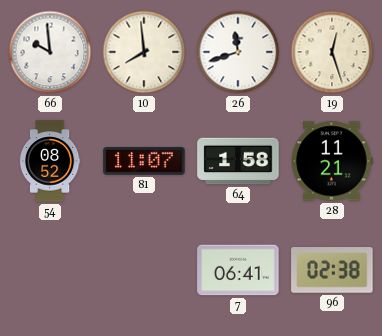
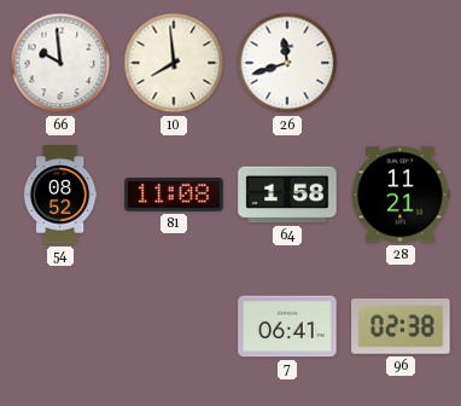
19: 12:27 -> none (332, 52)
81: 11:07 -> 11:08 (174, 195)
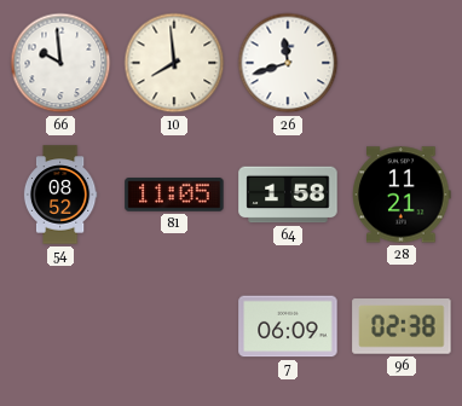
81: 11:08 -> 11:05 (174, 195)
7: 06:41 -> 06:09 (288, 326)
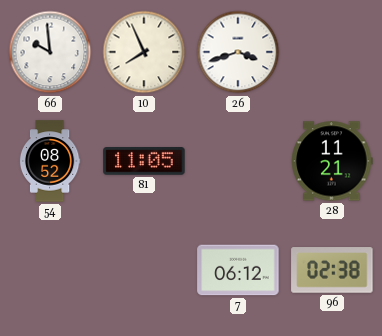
10: 7:59 -> 7:56 (144, 52)
26: 11:42 -> 3:42 (238, 52)
64: 1:58 -> none (288, 195)
7: 06:09 -> 06:12 (238, 270)
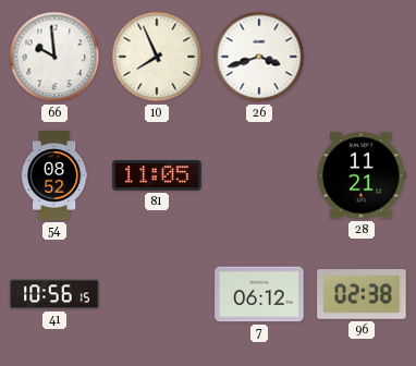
41: none -> 10:56 (54, 294)
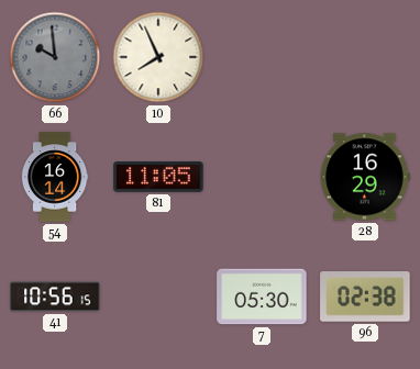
66 dial: white -> grey (55, 57)
26: 3:42 -> none (259, 57)
54: 08:52 -> 16:14 (55, 177)
28: 11:21 -> 16:29 (365, 177)
7: 06:12 -> 05:30 (262, 297)
